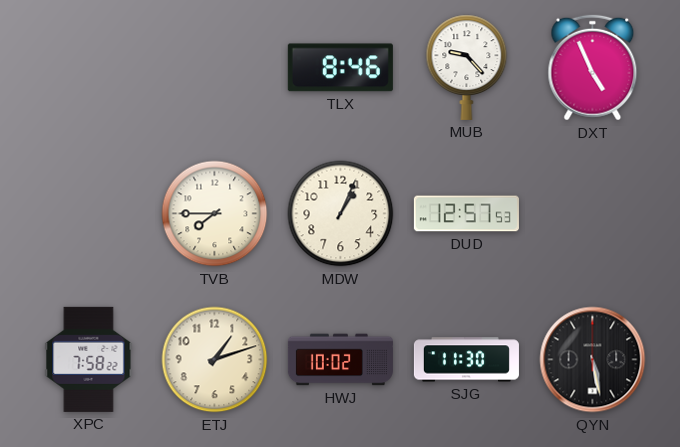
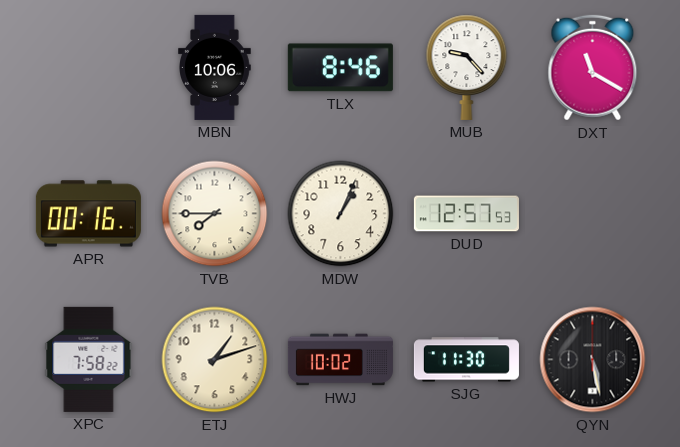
MBN: none -> 10:06 (215, 67)
DXT: 4:56 -> 11:20 (593, 68)
APR: none -> 00:16 (88, 214)
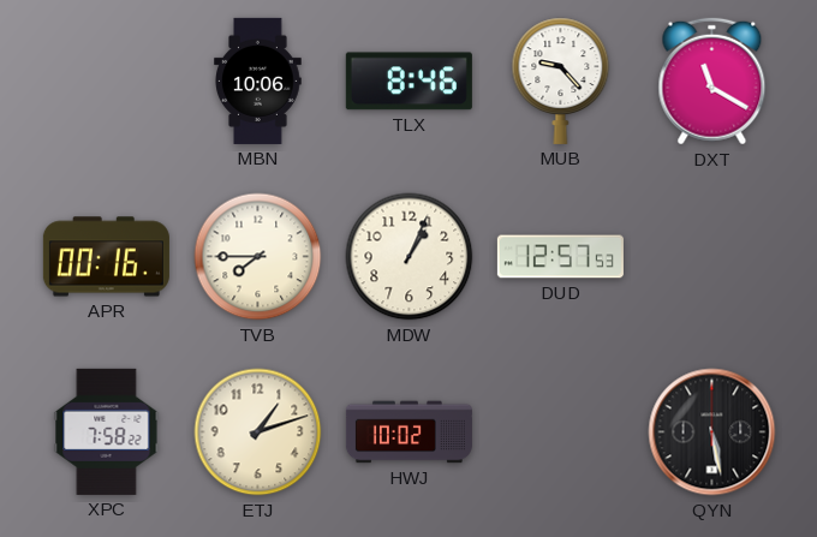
SJG: 11:30 -> none (466, 360)
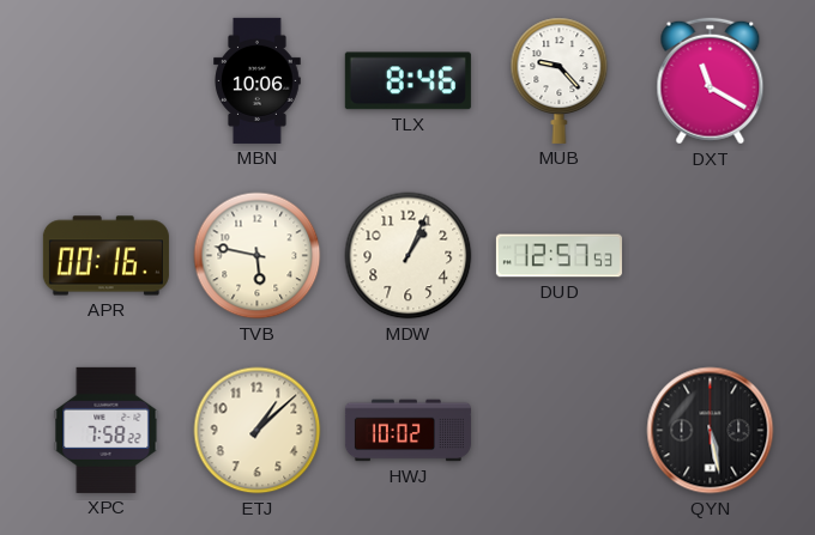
TVB: 7:45 -> 5:47 (258, 256)
ETJ: 1:12 -> 1:08 (258, 431)
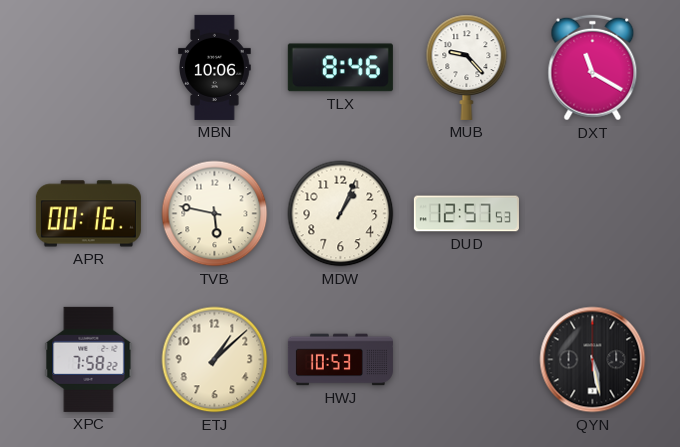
HWJ: 10:02 -> 10:53 (340, 360)
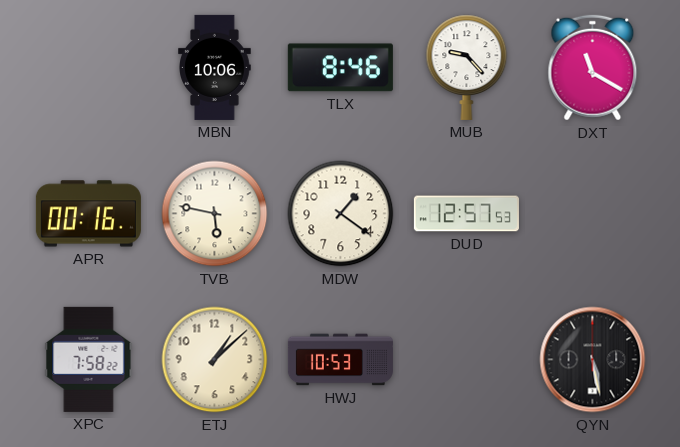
MDW: 1:04 -> 1:21 (341, 214)
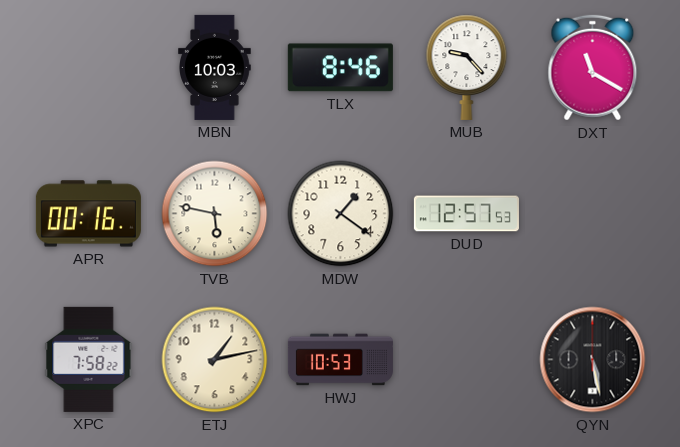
MBN: 10:06 -> 10:03 (215, 67)
ETJ: 1:08 -> 1:13 (215, 360)
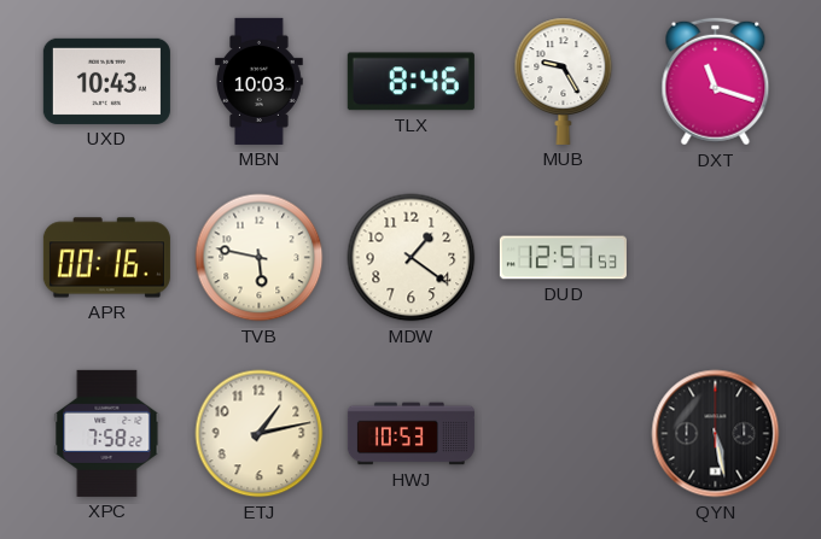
UXD: none -> 10:43 (106, 81)
MUB: 9:23 -> 9:25 (564, 81)
DXT: 11:20 -> 11:18 (716, 82)
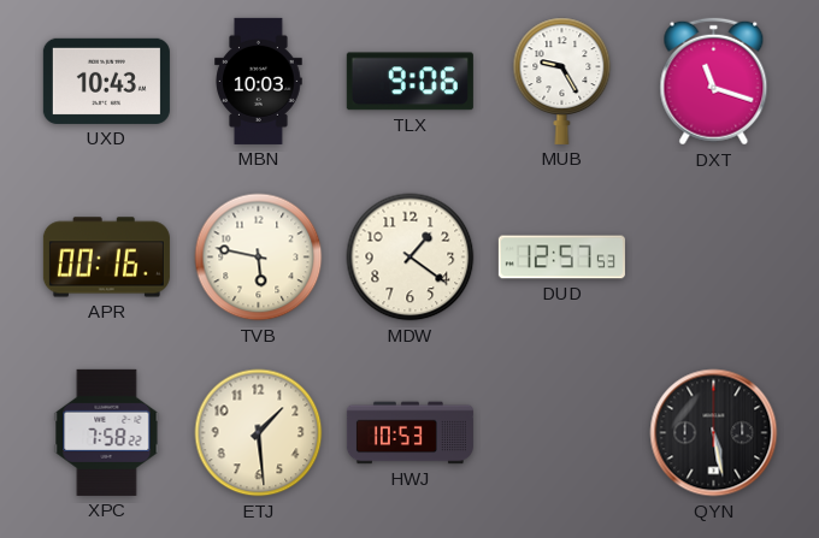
TLX: 8:46 -> 9:06 (409, 82)
ETJ: 1:13 -> 1:29 (259, 433)
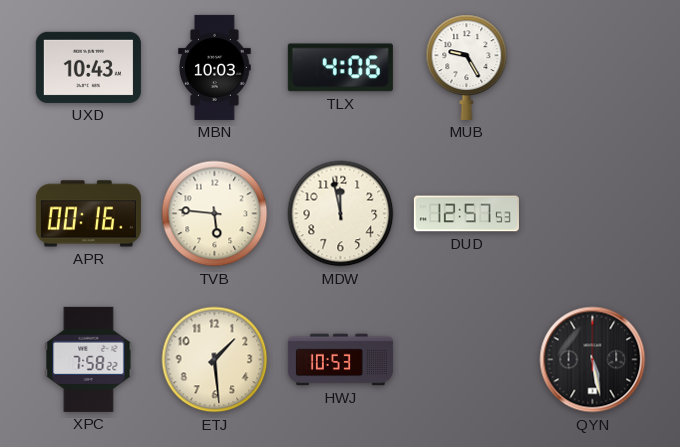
TLX: 9:06 -> 4:06 (340, 68)
DXT: 11:18 -> none (714, 82)
TVB: 5:47 -> 5:46 (215, 214)
MDW: 1:21 -> 11:58 (341, 214)
